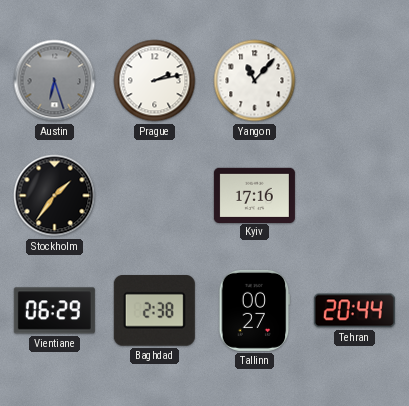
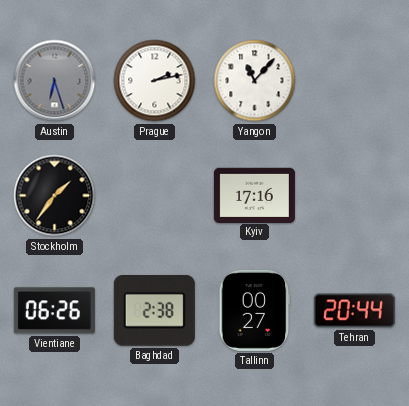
Vientiane: 06:29 -> 06:26 (54, 311)
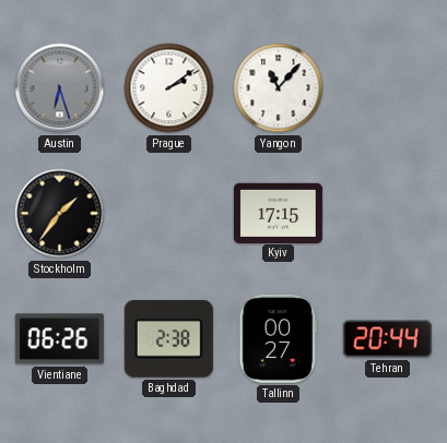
Prague: 2:13 -> 2:09 (169, 88)
Kyiv: 17:16 -> 17:15 (278, 213)
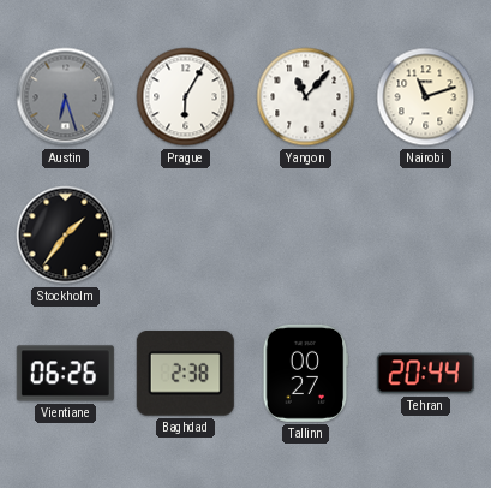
Prague: 2:09 -> 6:05 (186, 97)
Nairobi: none -> 11:12 (426, 97)
Kyiv: 17:15 -> none (278, 213)
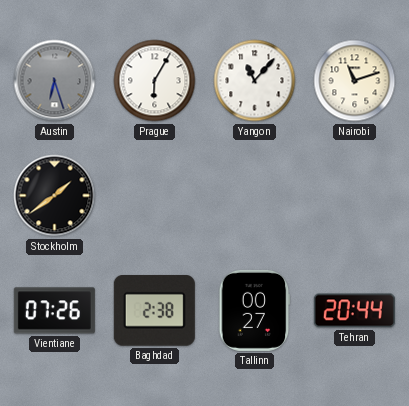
Stockholm: 1:36 -> 1:39 (55, 196)
Vientiane: 06:26 -> 07:26 (54, 311)
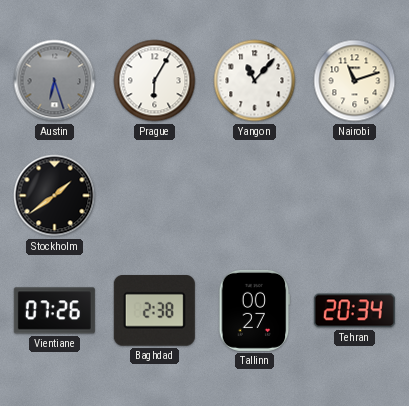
Tehran: 20:44 -> 20:34 (354, 311)
